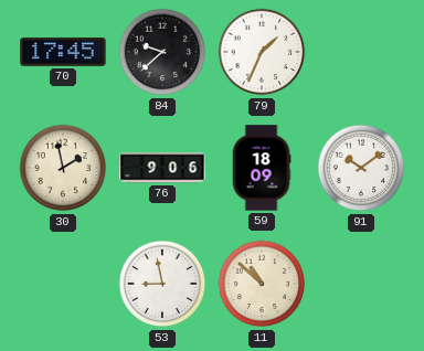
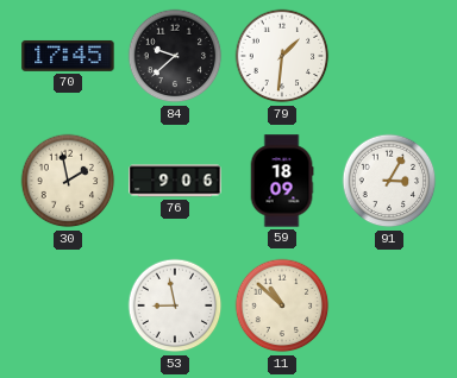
79: 1:34 -> 1:31 (282, 56)
91: 10:09 -> 3:05 (389, 181)
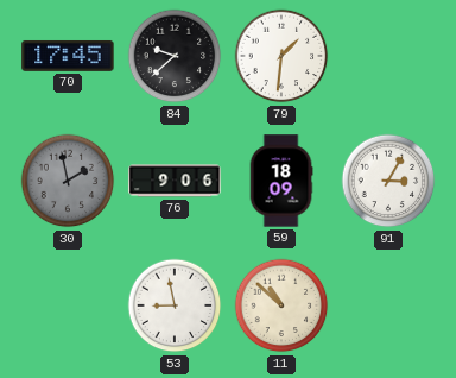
30 dial: cream -> grey (68, 181)
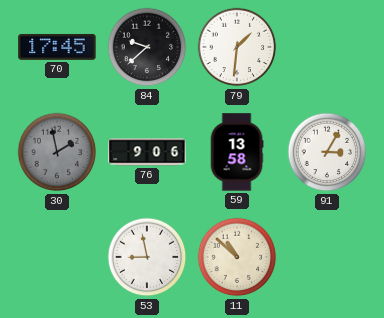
59: 18:09 -> 13:58 (237, 152)
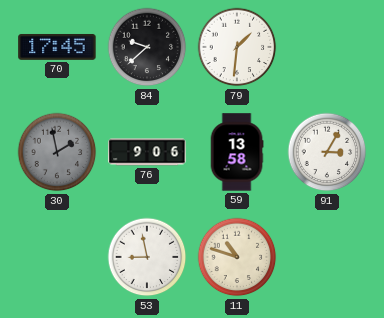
11: 10:52 -> 10:48 (237, 257)
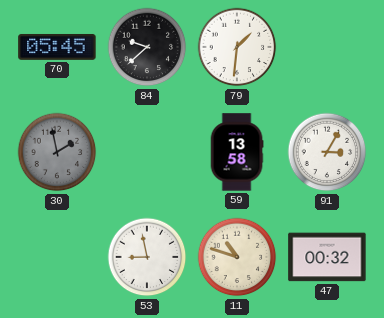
70: 17:45 -> 05:45 (57, 47)
76: 9:06 -> none (147, 152)
47: none -> 00:32 (327, 257)
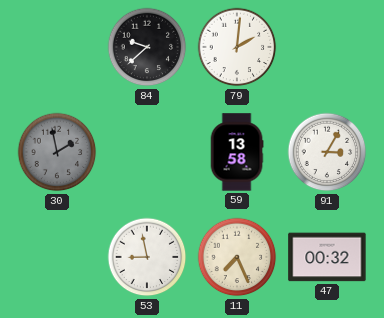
70: 05:45 -> none (57, 47)
79: 1:31 -> 2:01 (237, 47)
11: 10:48 -> 7:26 (237, 257)
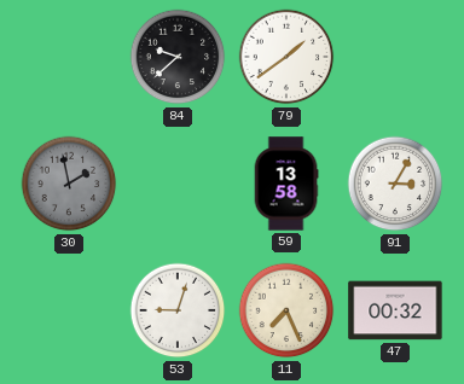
79: 2:01 -> 1:39 (286, 57)
53: 8:58 -> 9:03 (178, 310)
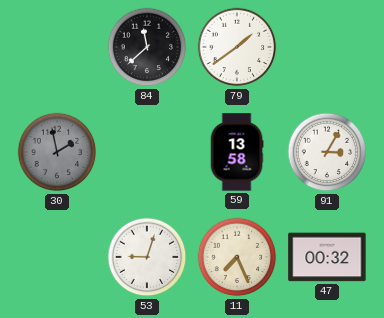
84: 9:38 -> 11:38 (147, 47)
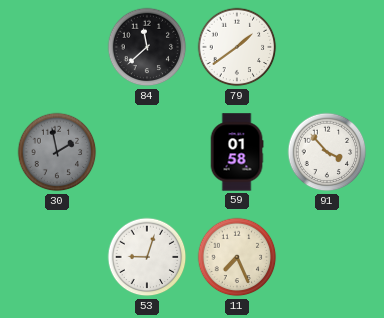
59: 13:58 -> 01:58 (237, 152)
91: 3:05 -> 3:53 (327, 152)
47: 00:32 -> none (327, 257)
